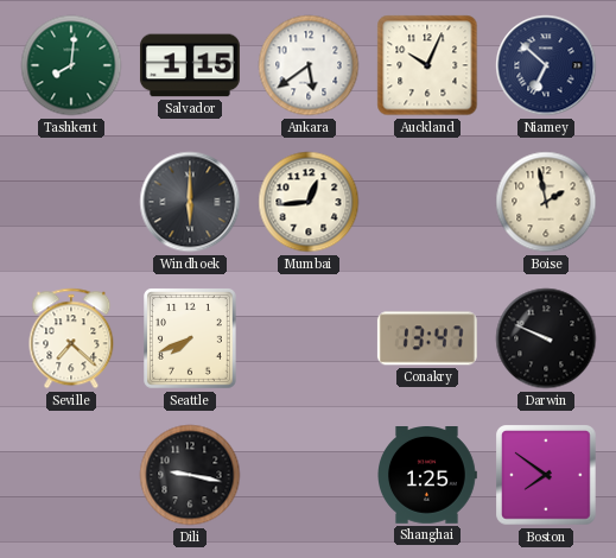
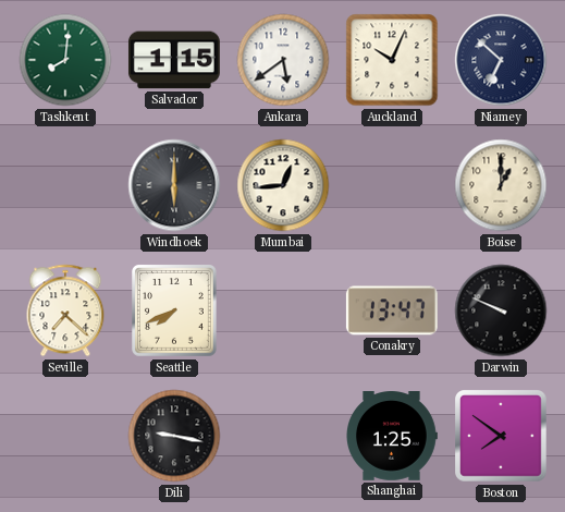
Boise: 1:58 -> 1:00 (501, 185)
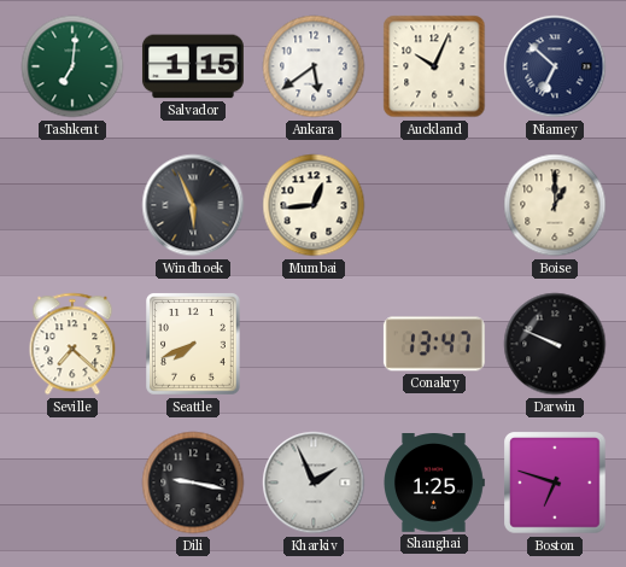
Tashkent: 8:01 -> 7:01 (72, 66)
Windhoek: 6:00 -> 5:56 (193, 205)
Kharkiv: none -> 1:56 (314, 483)
Boston: 7:51 -> 6:48 (555, 483)
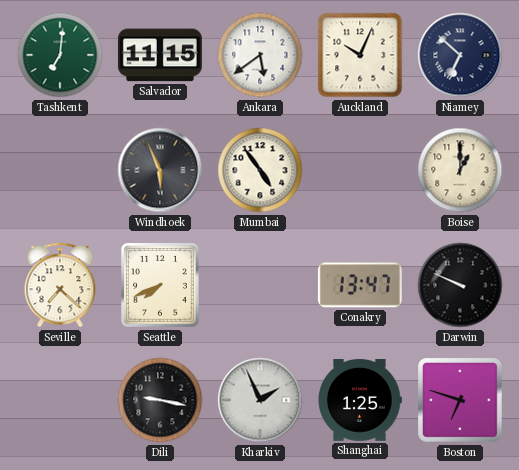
Salvador: 1:15 -> 11:15 (160, 55)
Mumbai: 12:44 -> 4:54 (260, 170)
